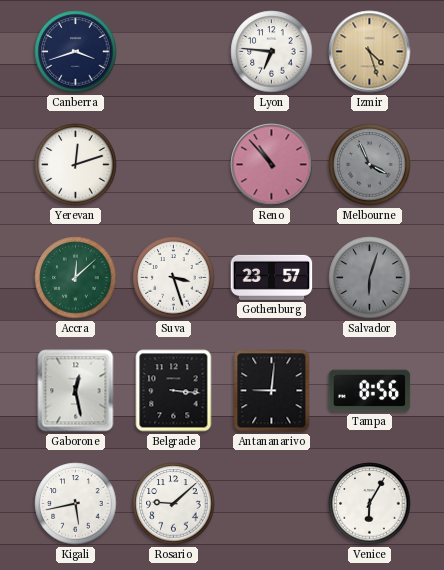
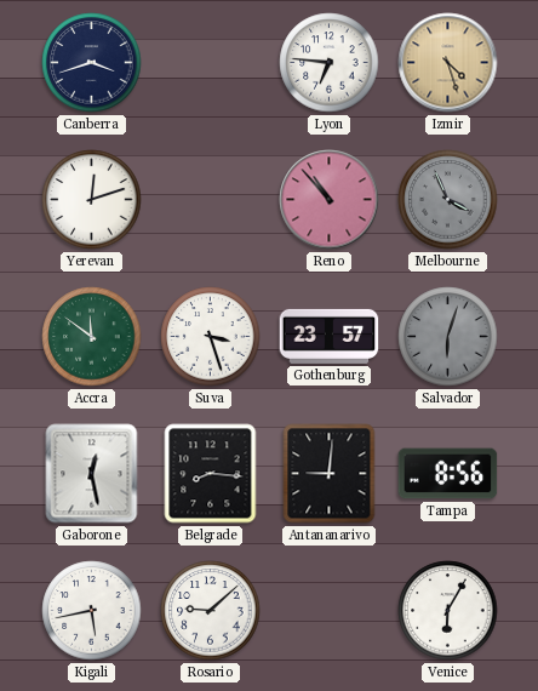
Accra: 12:08 -> 11:51 (92, 337)
Belgrade: 3:16 -> 8:16 (211, 474)
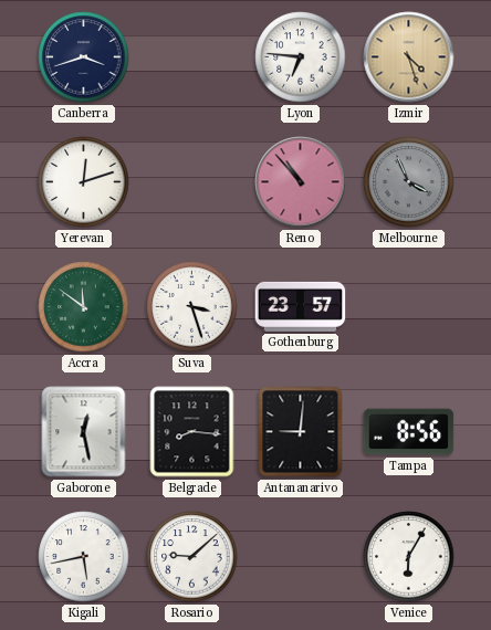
Salvador: 6:03 -> none (448, 337)
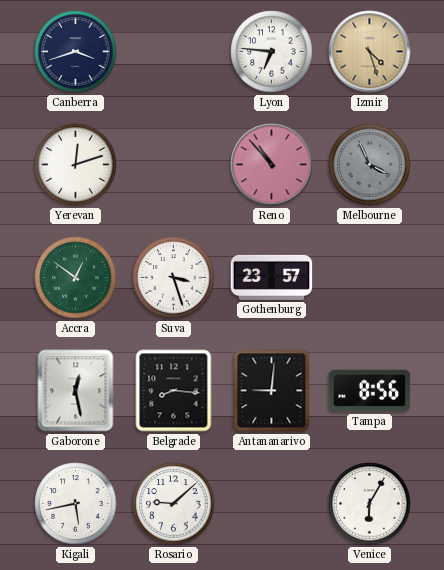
Accra: 11:51 -> 12:51 (76, 278)
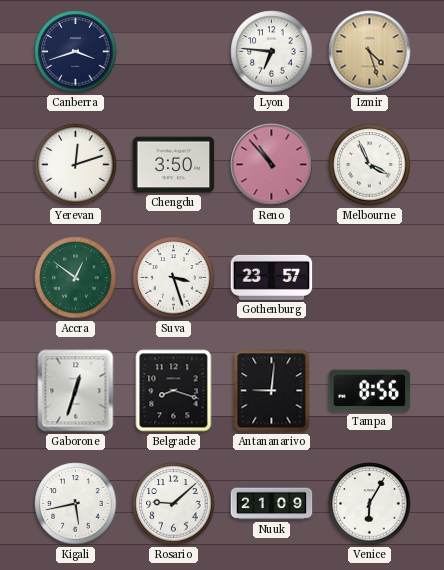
Chengdu: none -> 3:50 (174, 165)
Melbourne dial: grey -> white (370, 165)
Gaborone: 12:28 -> 12:33 (76, 391)
Belgrade: 8:16 -> 8:18 (174, 391)
Nuuk: none -> 21:09 (272, 504)
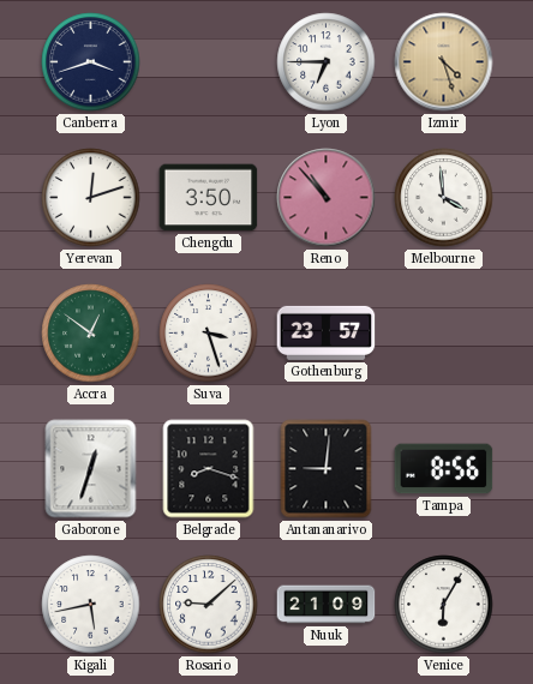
Lyon: 6:46 -> 6:45 (327, 62)
Melbourne: 3:56 -> 3:59 (444, 198)
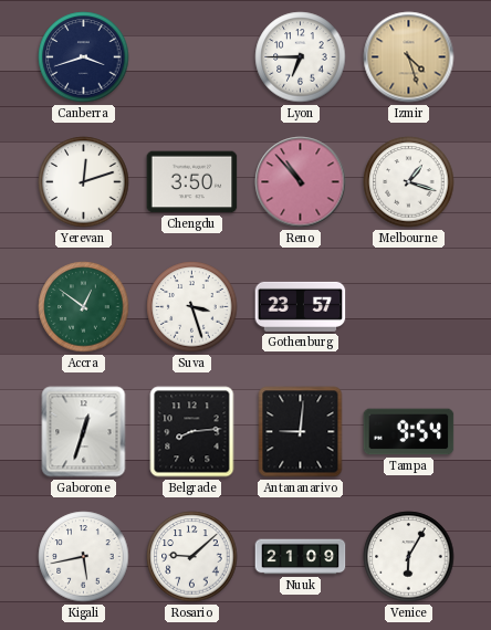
Melbourne: 3:59 -> 1:18 (409, 182)
Belgrade: 8:18 -> 8:14 (192, 432)
Tampa: 8:56 -> 9:54 (409, 432)
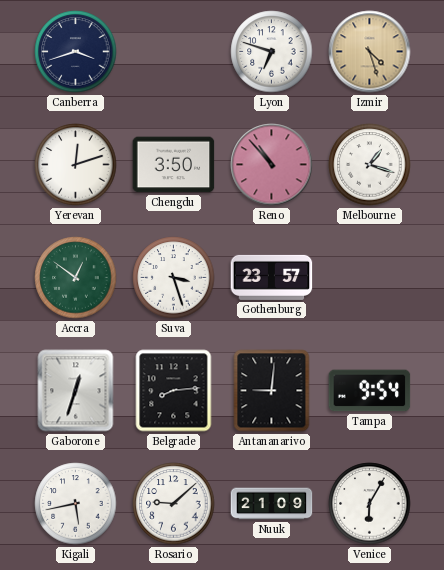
Lyon: 6:45 -> 6:48 (272, 52)
